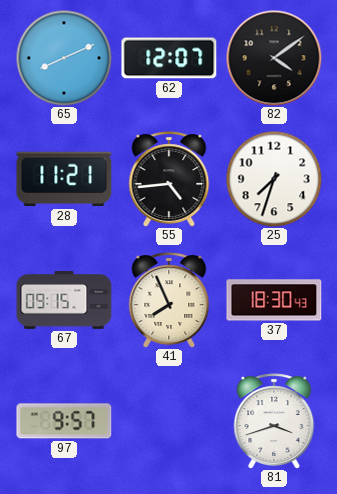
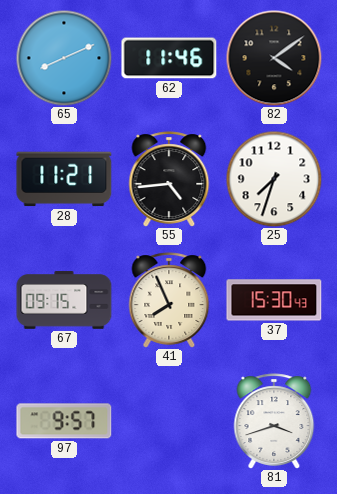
62: 12:07 -> 11:46 (169, 58)
37: 18:30 -> 15:30 (274, 300)
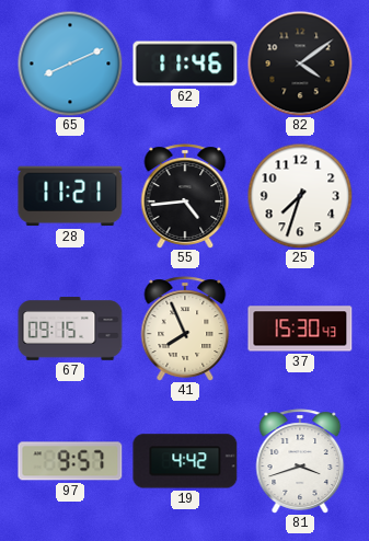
19: none -> 4:42 (185, 461)
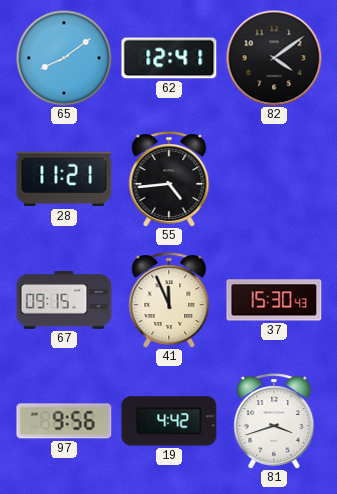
65: 8:11 -> 8:09 (64, 58)
62: 11:46 -> 12:41 (169, 58)
25: 7:33 -> none (300, 196)
41: 7:56 -> 11:56 (169, 300)
97: 9:57 -> 9:56 (64, 421)
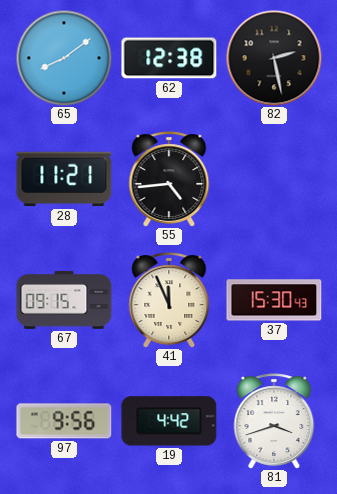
62: 12:41 -> 12:38 (169, 58)
82: 4:09 -> 2:28 (274, 58)
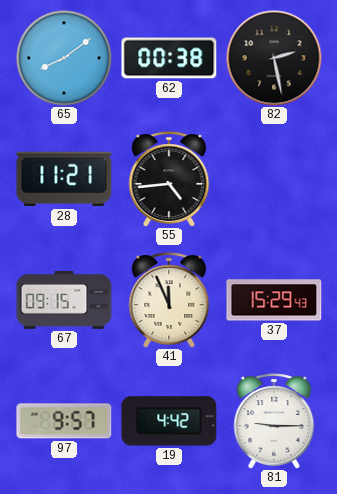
62: 12:38 -> 00:38 (169, 58)
37: 15:30 -> 15:29 (274, 300)
97: 9:56 -> 9:57 (64, 421)
81: 3:42 -> 9:15 (274, 421)
